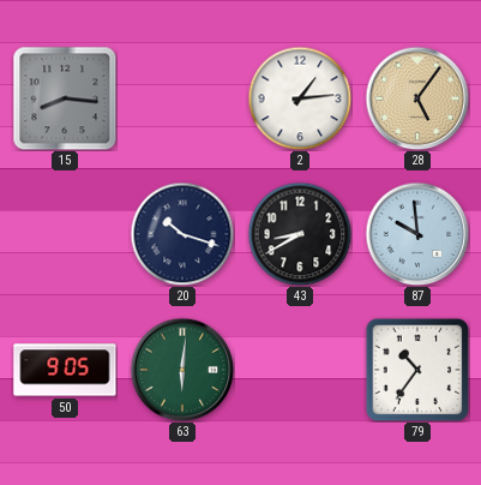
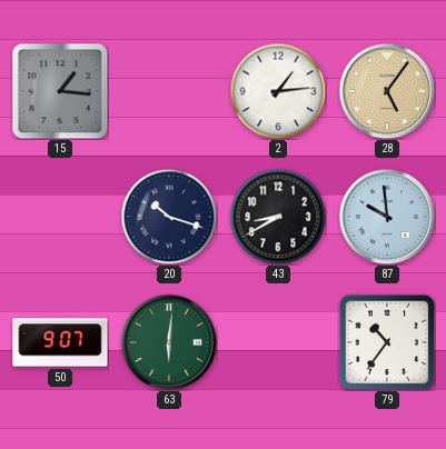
15: 8:16 -> 1:16 (60, 91)
50: 9:05 -> 9:07 (60, 342)
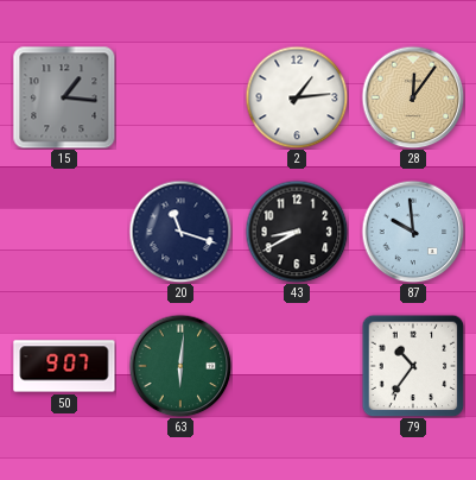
28: 5:06 -> 12:06 (413, 97)
20: 10:18 -> 11:18 (180, 232)
